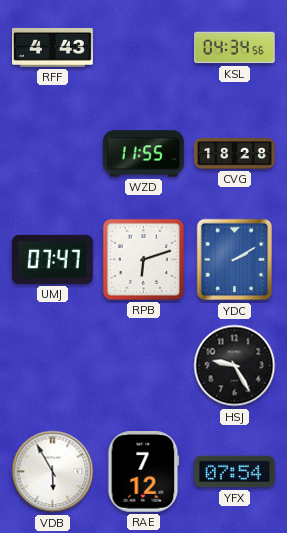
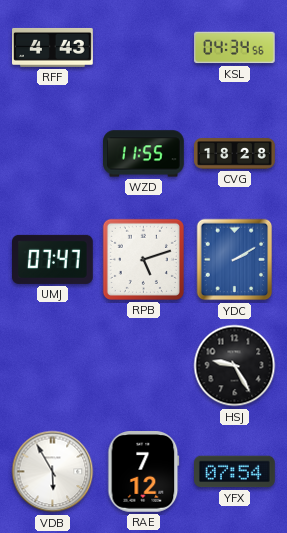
RPB: 6:12 -> 5:12 (143, 259)
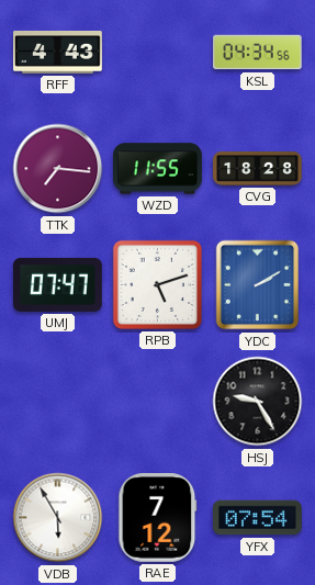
TTK: none -> 7:16 (58, 169)
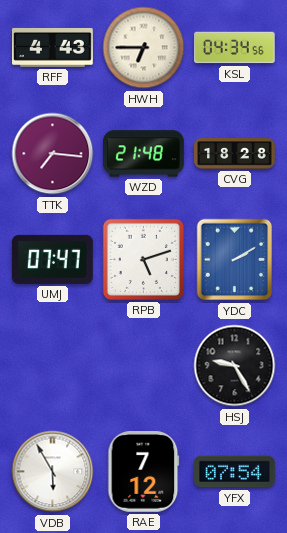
HWH: none -> 6:45 (144, 48)
WZD: 11:55 -> 21:48 (144, 154)
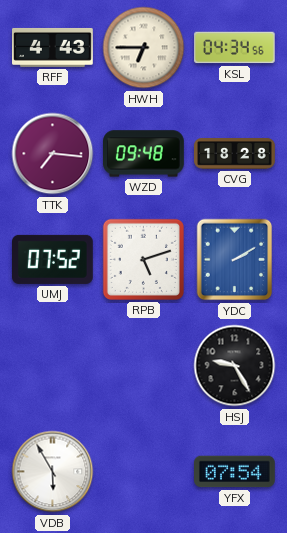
WZD: 21:48 -> 09:48 (144, 154)
UMJ: 07:47 -> 07:52 (53, 259)
RAE: 7:12 -> none (144, 472)
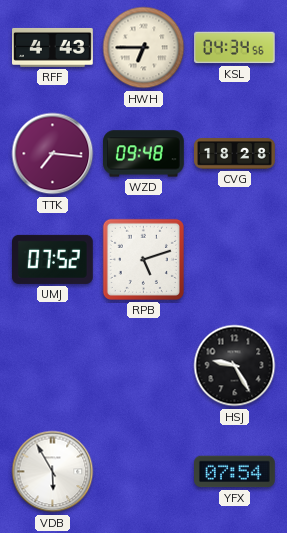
YDC: 2:10 -> none (235, 260)
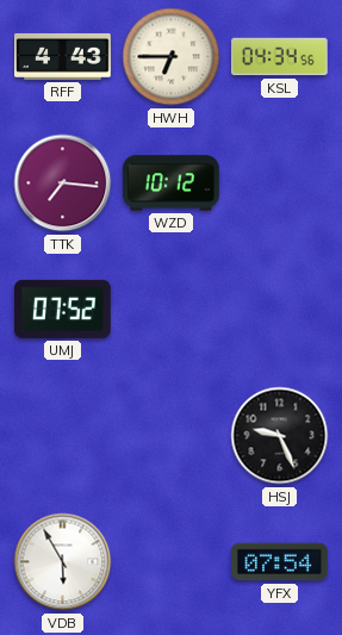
WZD: 09:48 -> 10:12 (172, 183)
CVG: 18:28 -> none (235, 154)
RPB: 5:12 -> none (143, 259)
HSJ: 9:25 -> 9:26 (280, 436)
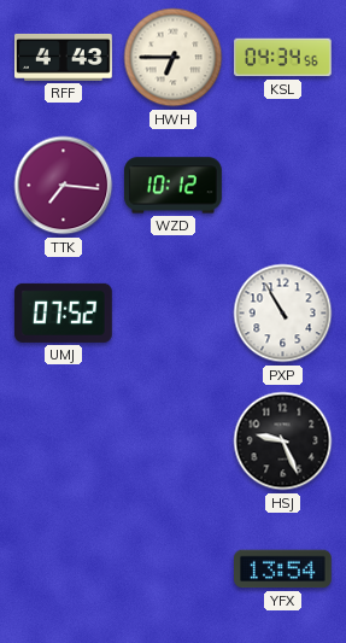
PXP: none -> 10:55 (283, 314)
VDB: 5:55 -> none (63, 562)
YFX: 07:54 -> 13:54 (283, 569)
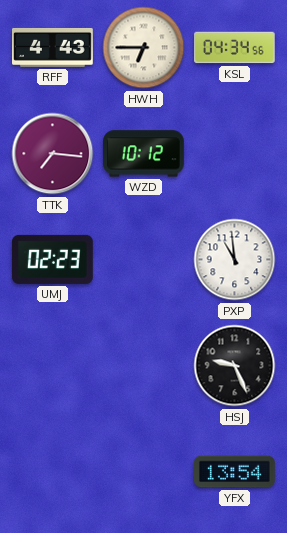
UMJ: 07:52 -> 02:23 (53, 259)
PXP: 10:55 -> 10:59 (235, 260)
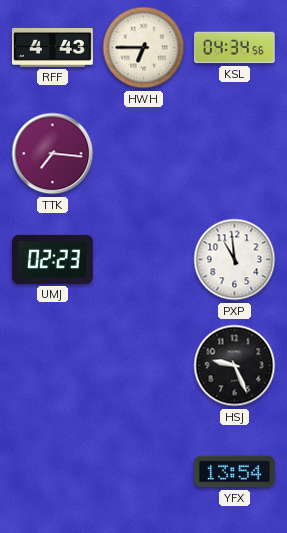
WZD: 10:12 -> none (144, 154)
